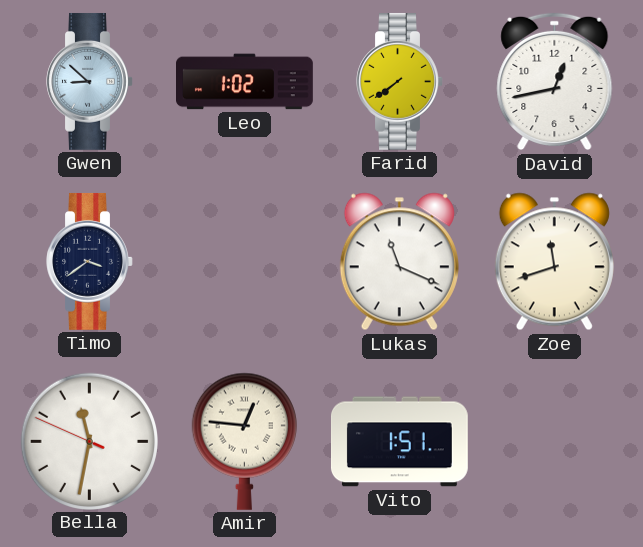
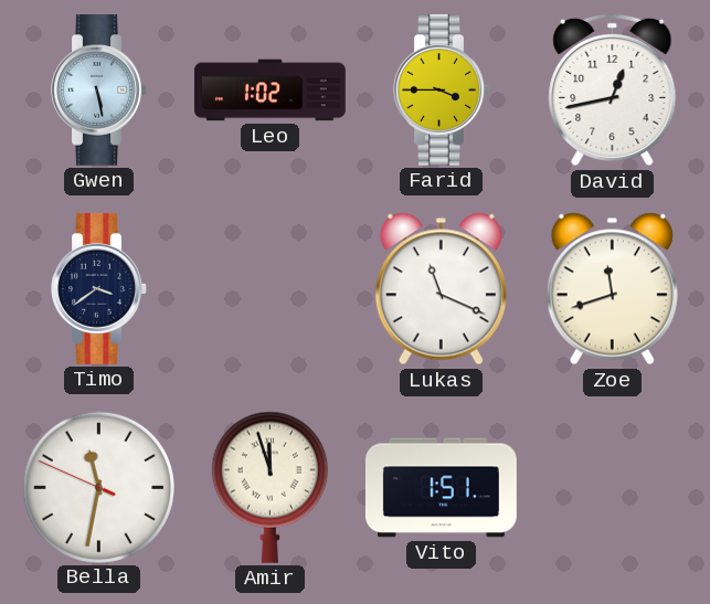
Gwen: 8:52 -> 5:28 (99, 89)
Farid: 7:39 -> 3:45 (442, 89)
Amir: 12:46 -> 11:57 (269, 487)
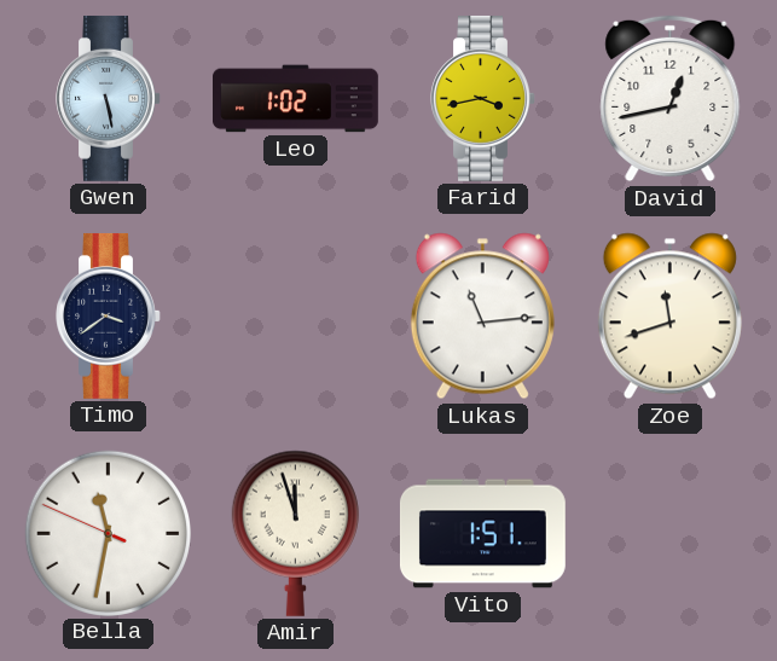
Farid: 3:45 -> 3:43 (483, 98)
Lukas: 11:19 -> 11:14 (482, 317)
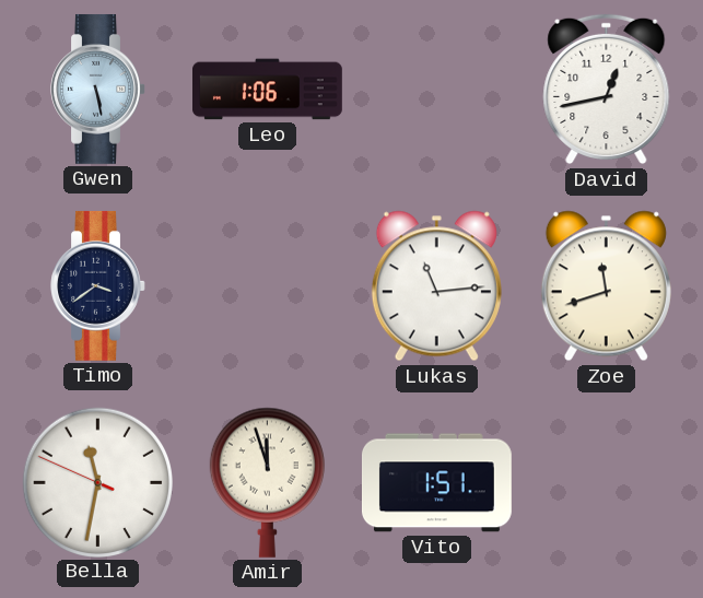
Leo: 1:02 -> 1:06 (268, 90)
Farid: 3:43 -> none (483, 98)
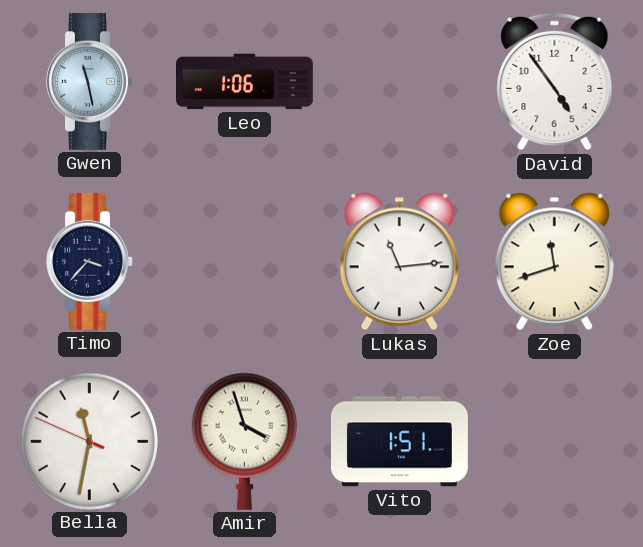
Gwen: 5:28 -> 11:28 (90, 81)
David: 12:43 -> 4:54 (555, 82)
Timo: 3:39 -> 3:37 (90, 261)
Amir: 11:57 -> 3:57 (244, 441)
